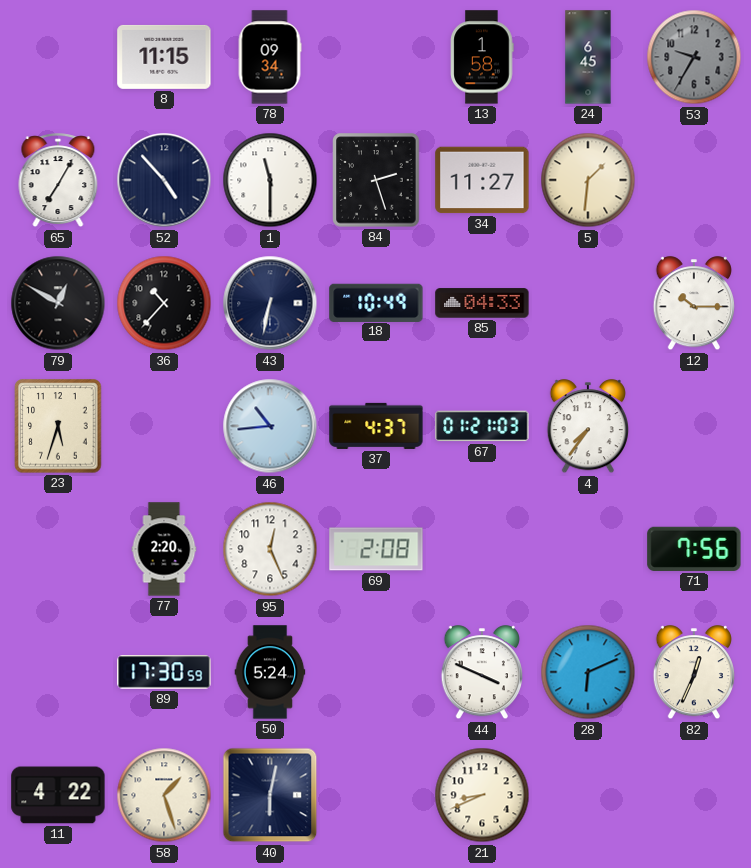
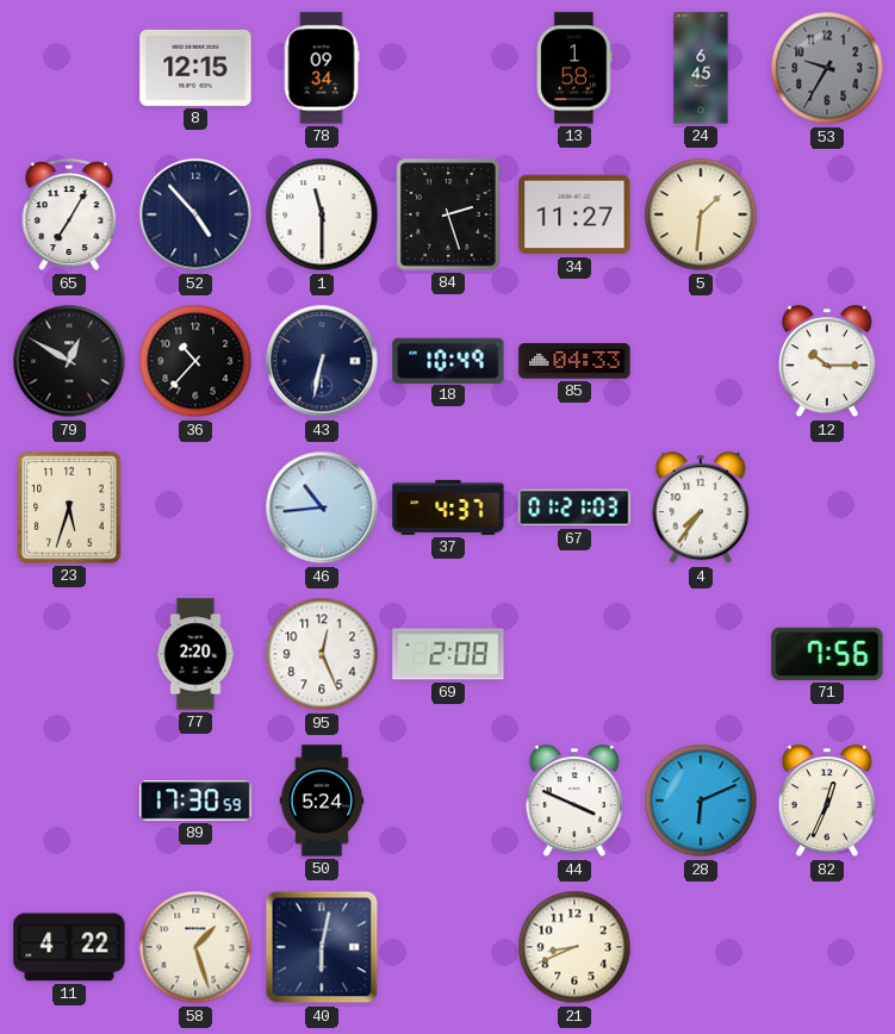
8: 11:15 -> 12:15 (195, 68)
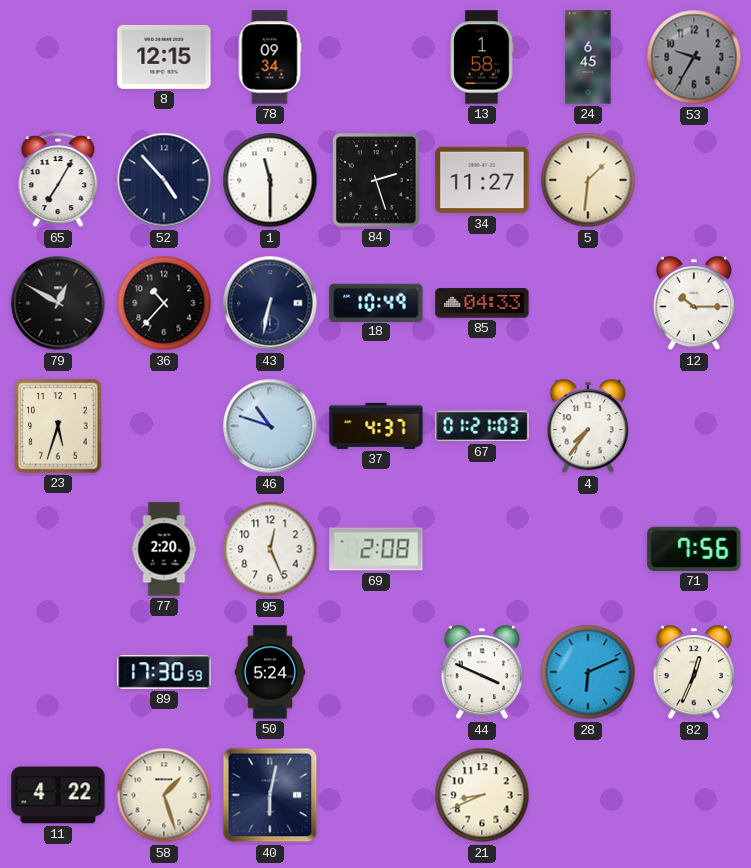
46: 10:44 -> 10:48 (270, 426)
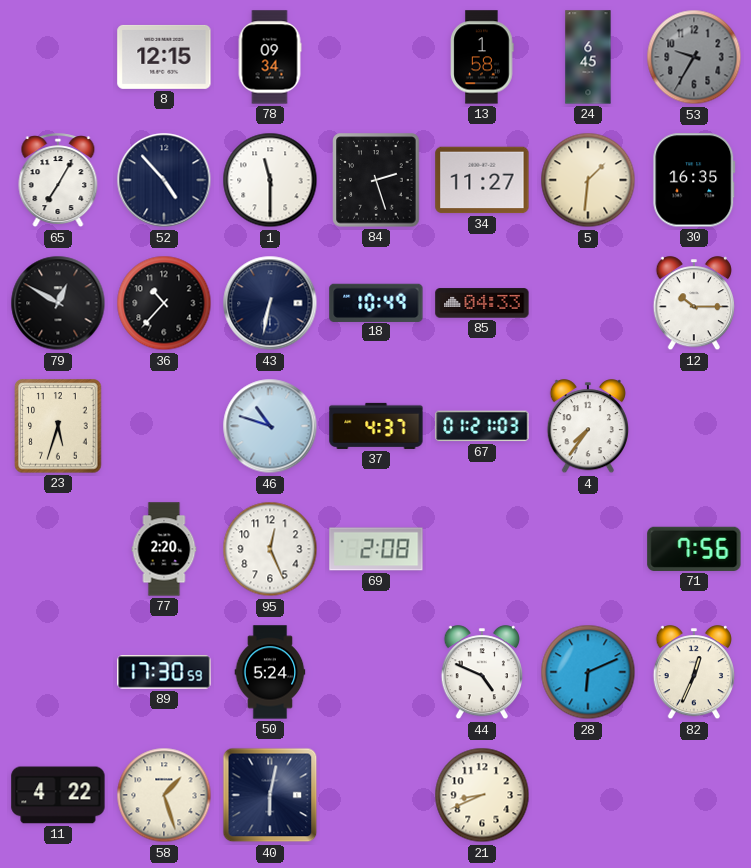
30: none -> 16:35 (694, 180)
44: 3:49 -> 4:49 (482, 673)
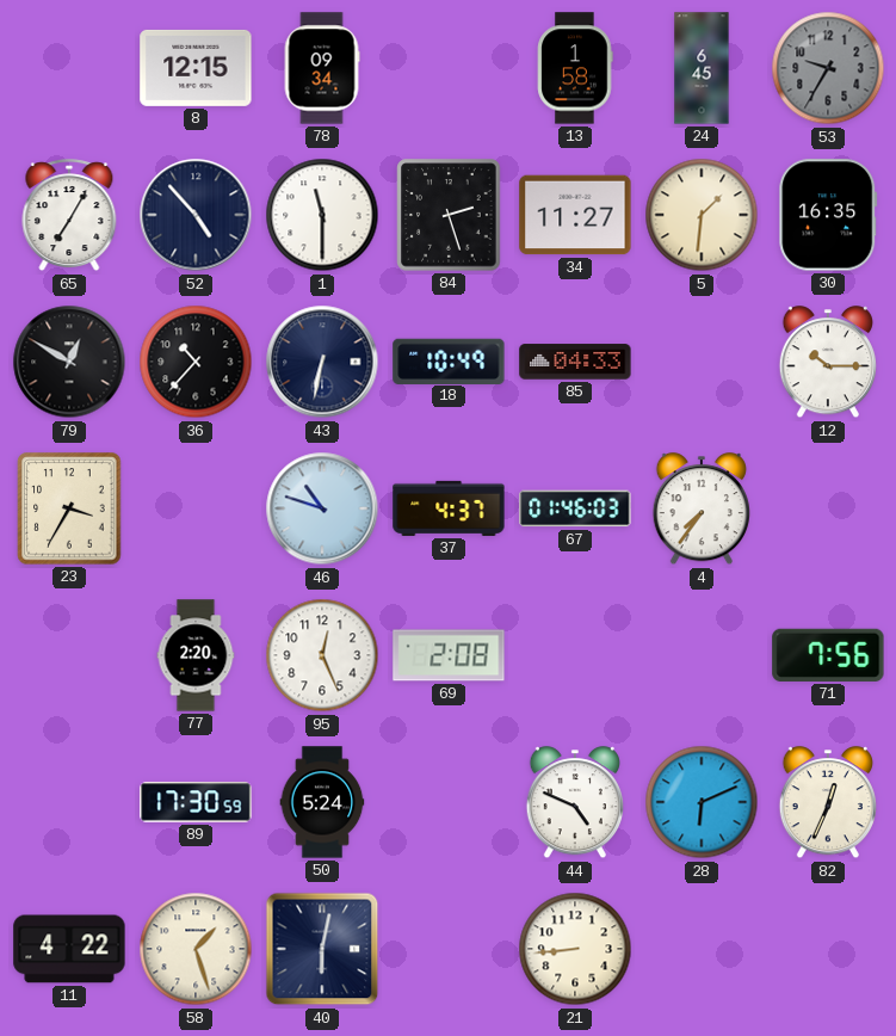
23: 5:33 -> 3:35 (69, 508)
67: 01:21 -> 01:46 (575, 508)
21: 8:41 -> 8:44 (575, 949)
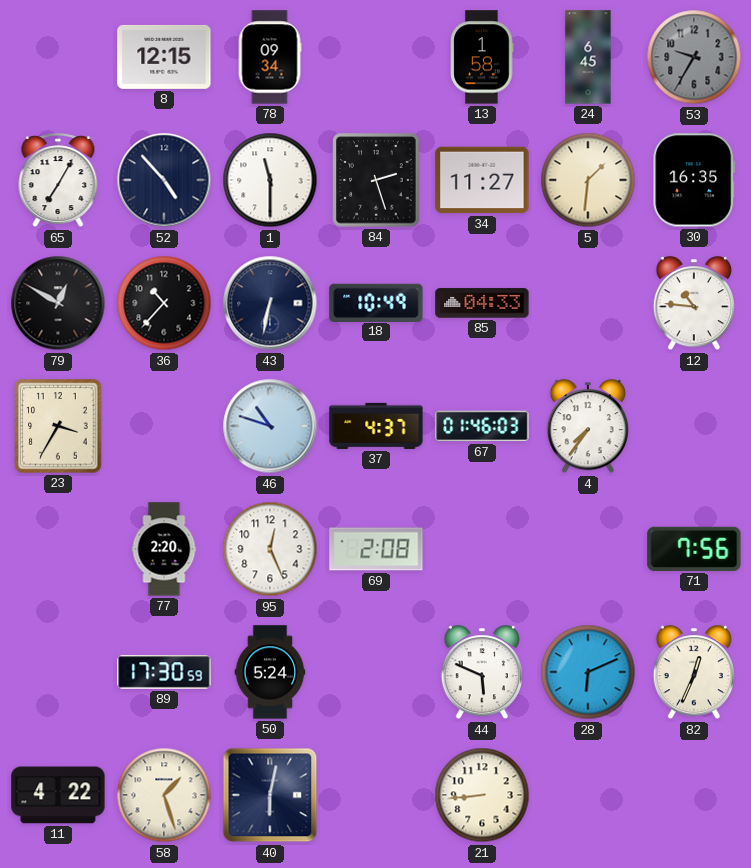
12: 10:15 -> 10:46 (694, 304)
44: 4:49 -> 5:49 (482, 673)
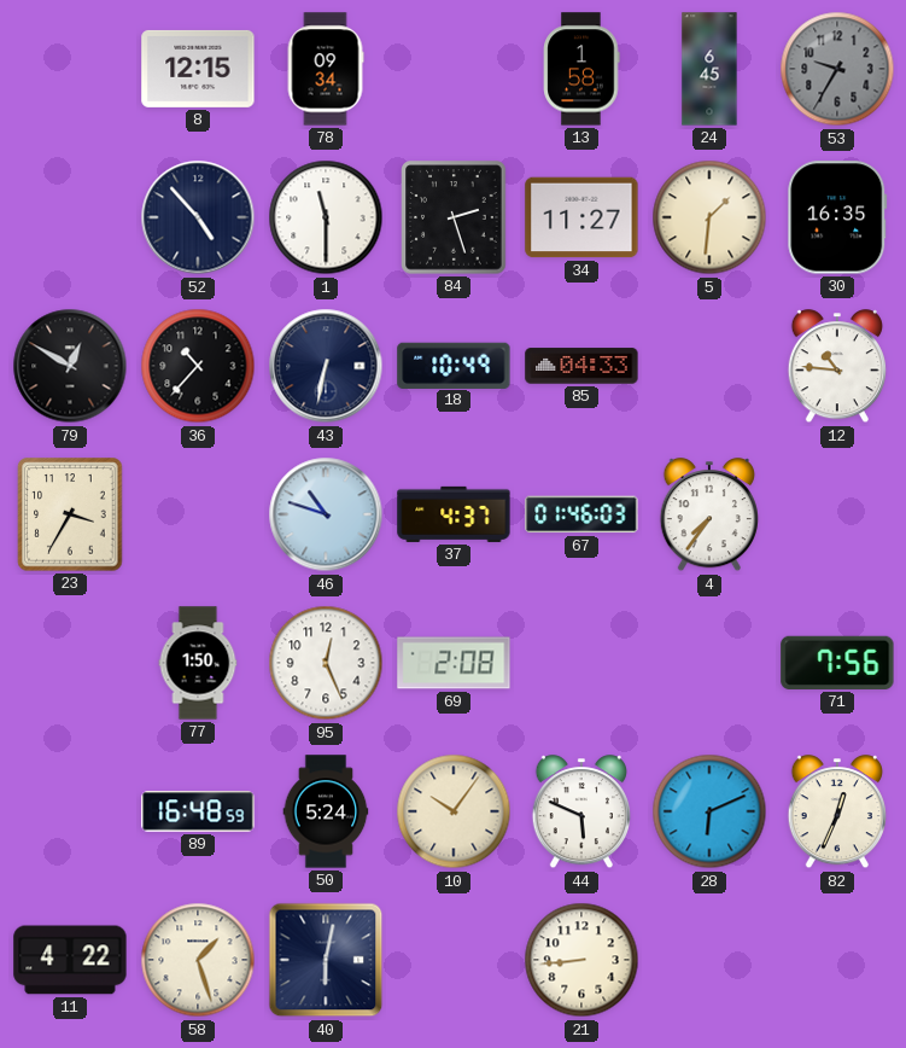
65: 7:05 -> none (58, 181)
77: 2:20 -> 1:50 (198, 663)
89: 17:30 -> 16:48 (198, 811)
10: none -> 10:06 (454, 811)
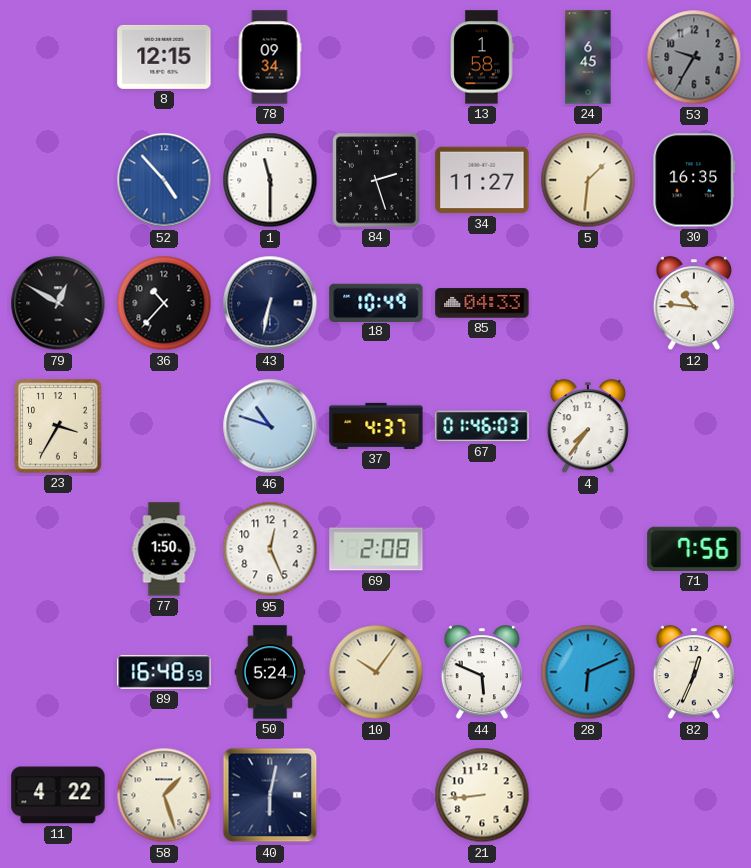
52 dial: navy -> blue (164, 180)
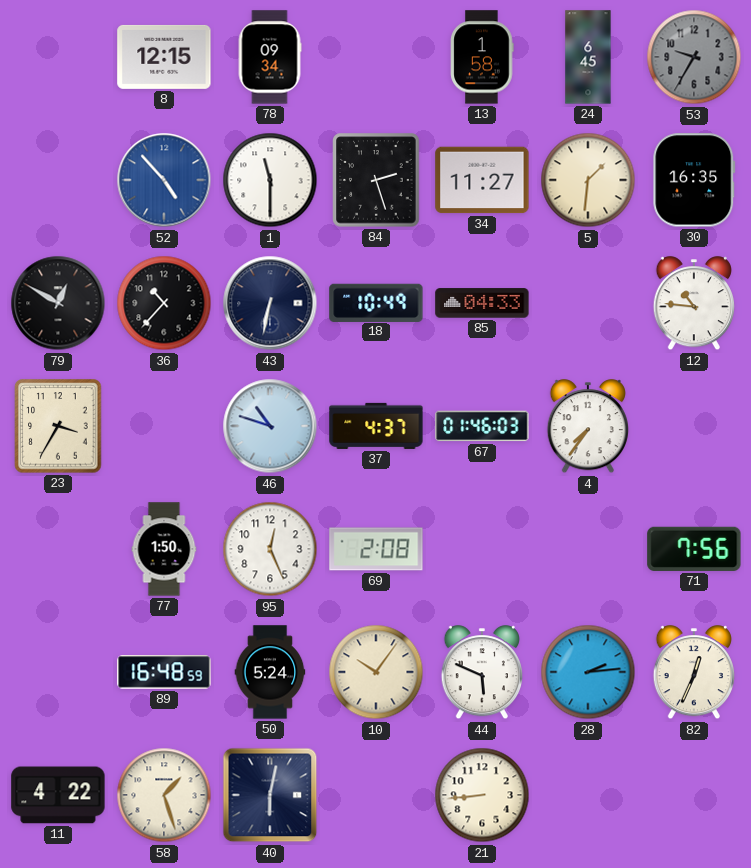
28: 6:11 -> 2:14 (588, 672)
